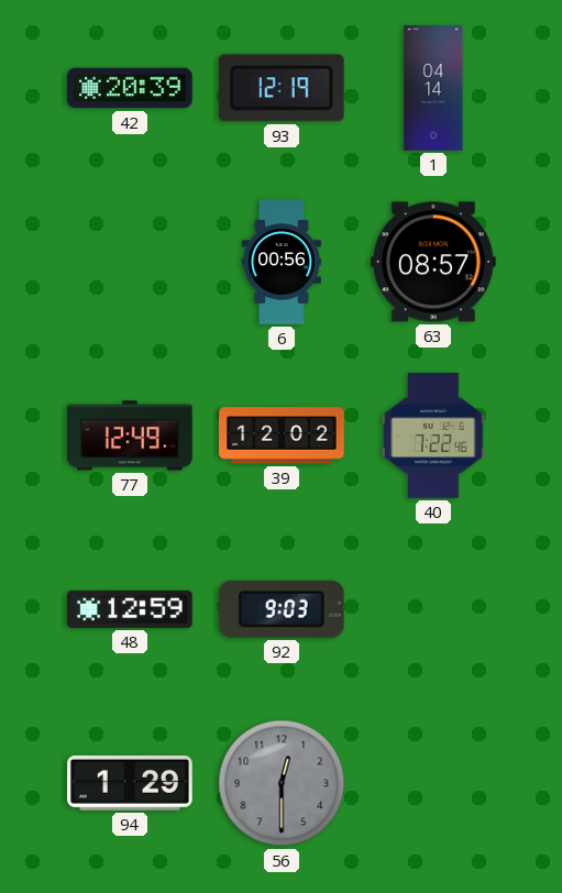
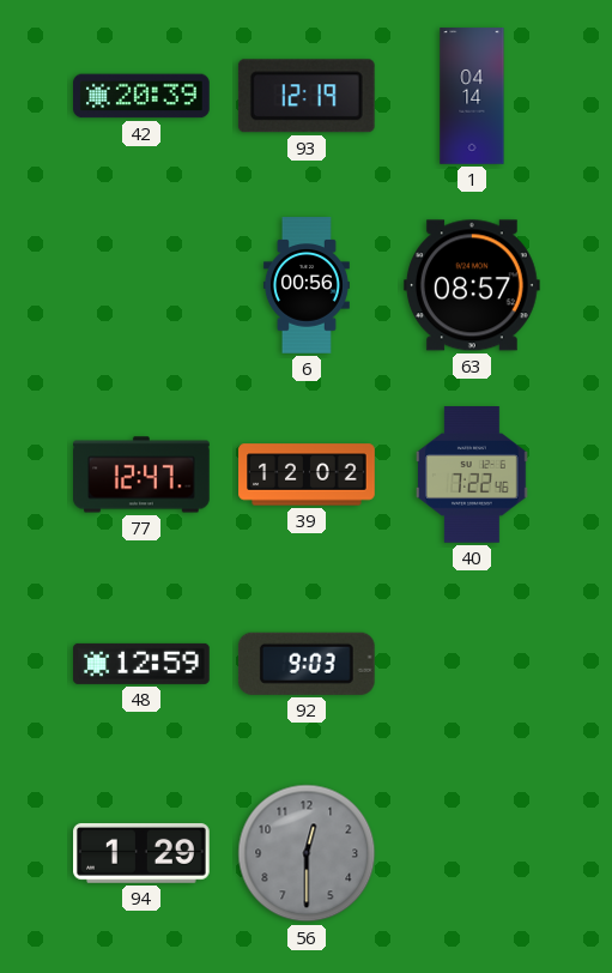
77: 12:49 -> 12:47 (143, 475)
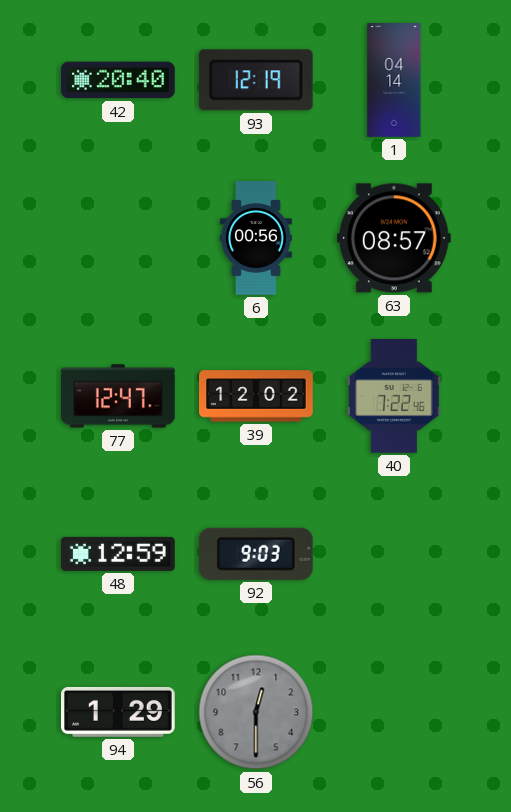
42: 20:39 -> 20:40 (119, 80)
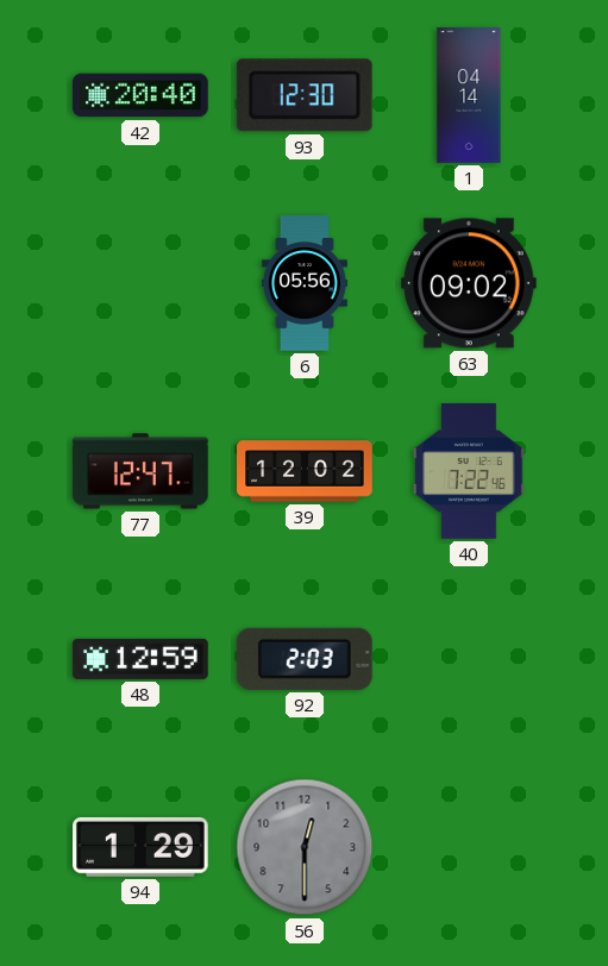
93: 12:19 -> 12:30 (305, 95)
6: 00:56 -> 05:56 (305, 283)
63: 08:57 -> 09:02 (469, 283)
92: 9:03 -> 2:03 (305, 659)
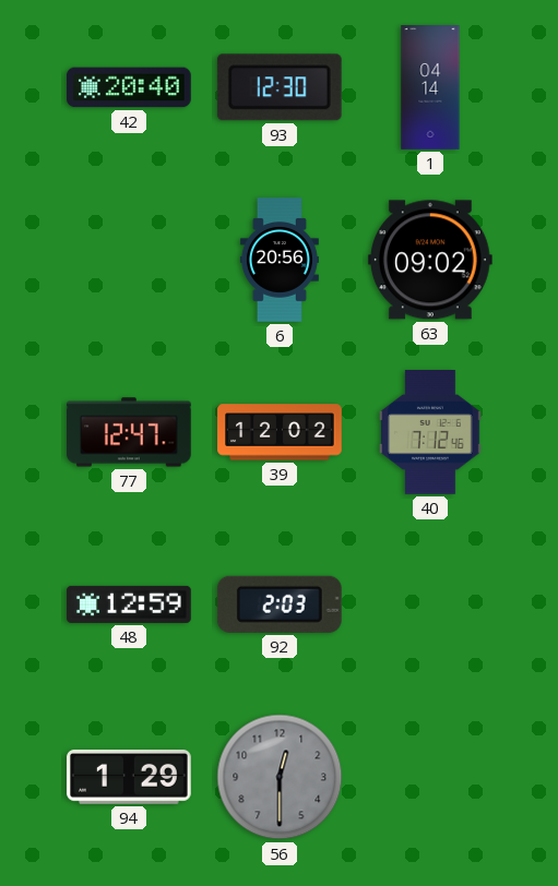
6: 05:56 -> 20:56 (280, 260)
40: 7:22 -> 7:12 (431, 433)
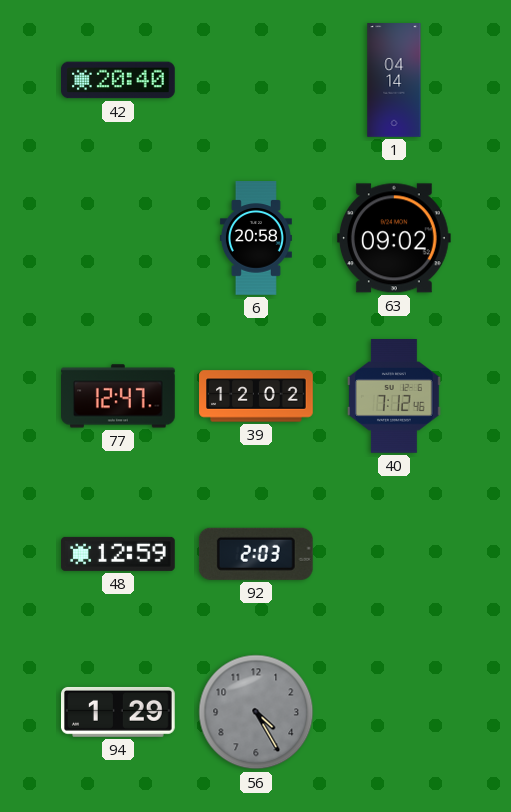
93: 12:30 -> none (280, 87)
6: 20:56 -> 20:58 (256, 238)
56: 12:30 -> 4:25 (256, 712)
